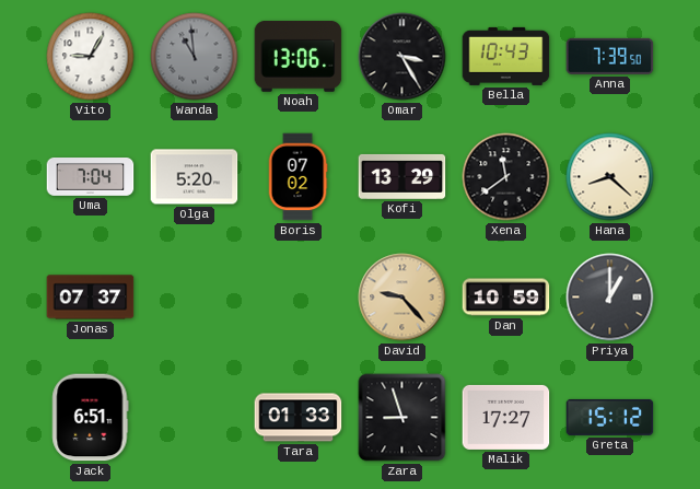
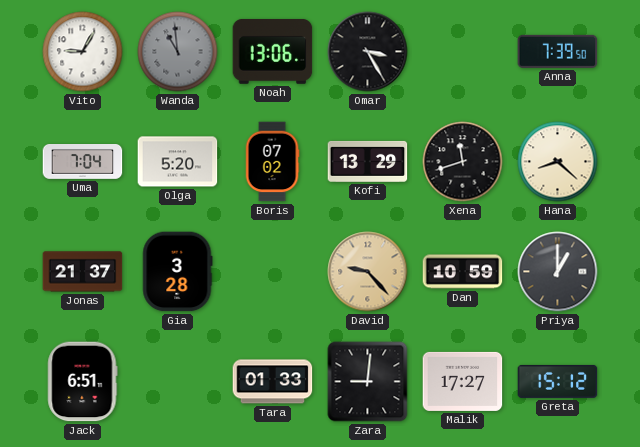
Bella: 10:43 -> none (506, 56)
Xena: 11:39 -> 11:42 (463, 162)
Jonas: 07:37 -> 21:37 (83, 272)
Gia: none -> 3:28 (178, 272)
Zara: 8:57 -> 9:01 (368, 382)
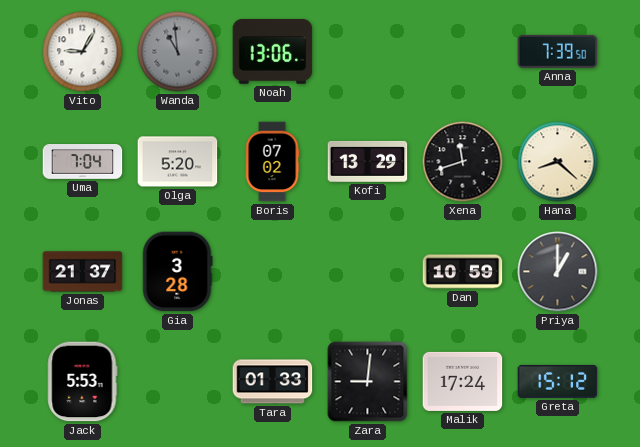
Omar: 3:25 -> none (368, 52)
David: 9:23 -> none (368, 272)
Jack: 6:51 -> 5:53 (83, 382)
Malik: 17:27 -> 17:24 (463, 381)
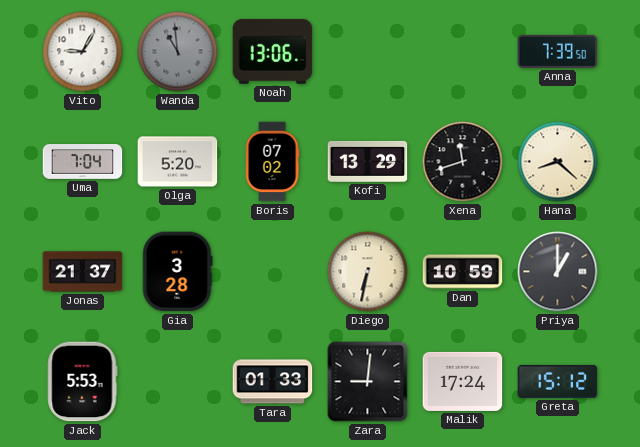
Diego: none -> 6:32 (368, 272)
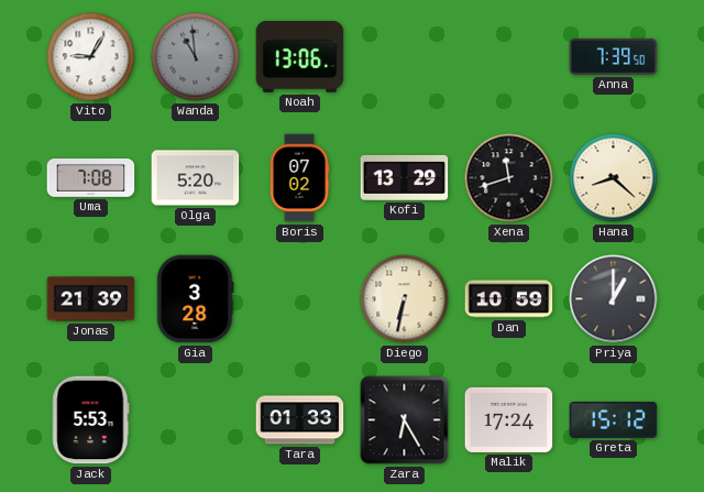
Uma: 7:04 -> 7:08 (91, 178)
Jonas: 21:37 -> 21:39 (91, 299)
Zara: 9:01 -> 6:25 (405, 420)
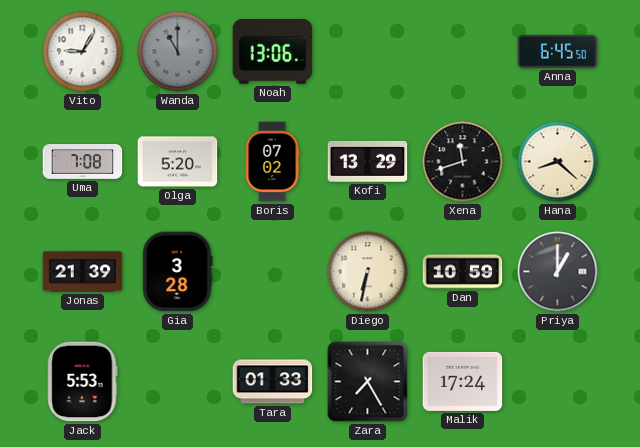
Wanda: 10:59 -> 11:00 (178, 52)
Anna: 7:39 -> 6:45 (558, 51)
Zara: 6:25 -> 7:25 (368, 382)
Greta: 15:12 -> none (614, 419)
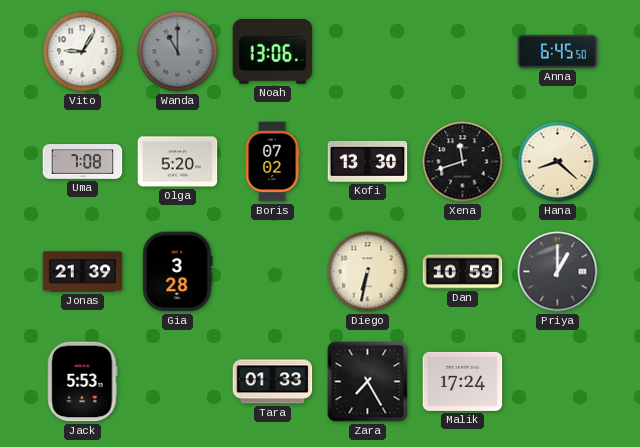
Kofi: 13:29 -> 13:30 (368, 161)
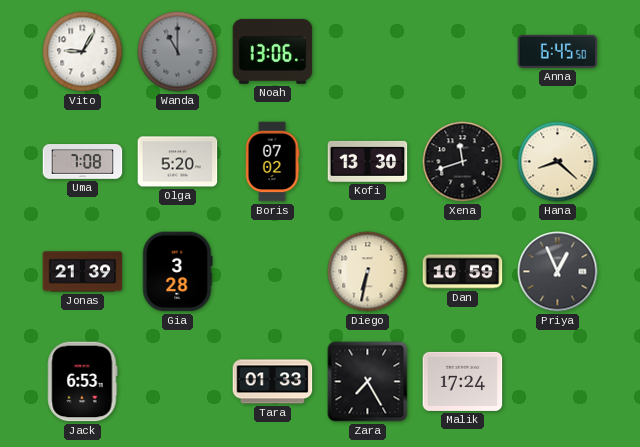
Priya: 1:00 -> 12:56 (558, 272)
Jack: 5:53 -> 6:53 (83, 382)
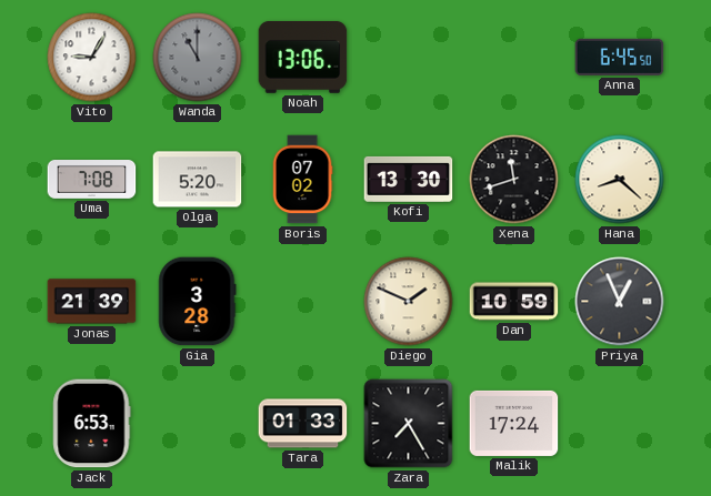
Diego: 6:32 -> 1:49 (409, 302)
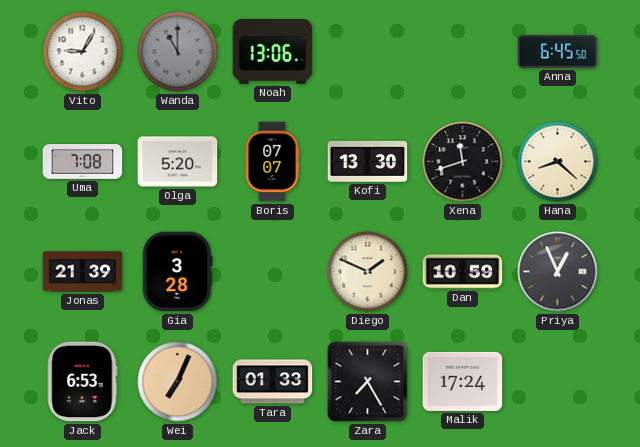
Boris: 07:02 -> 07:07 (272, 162)
Wei: none -> 7:04 (178, 382)
